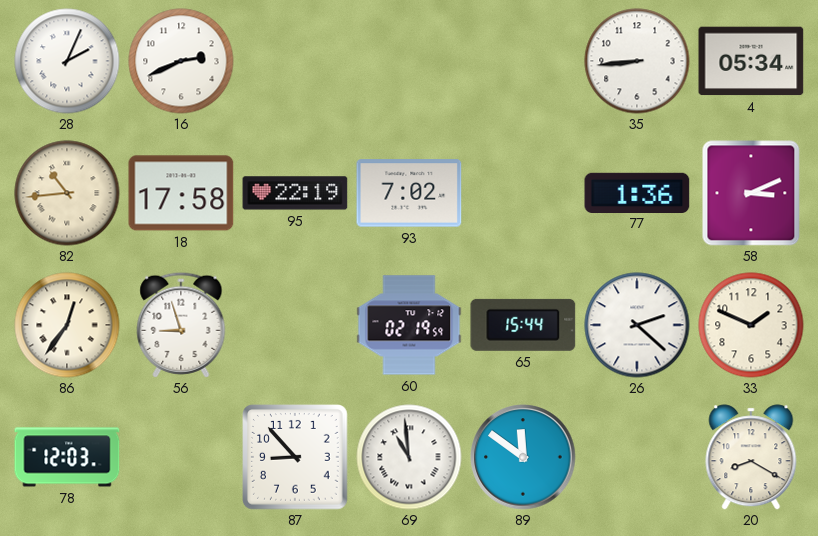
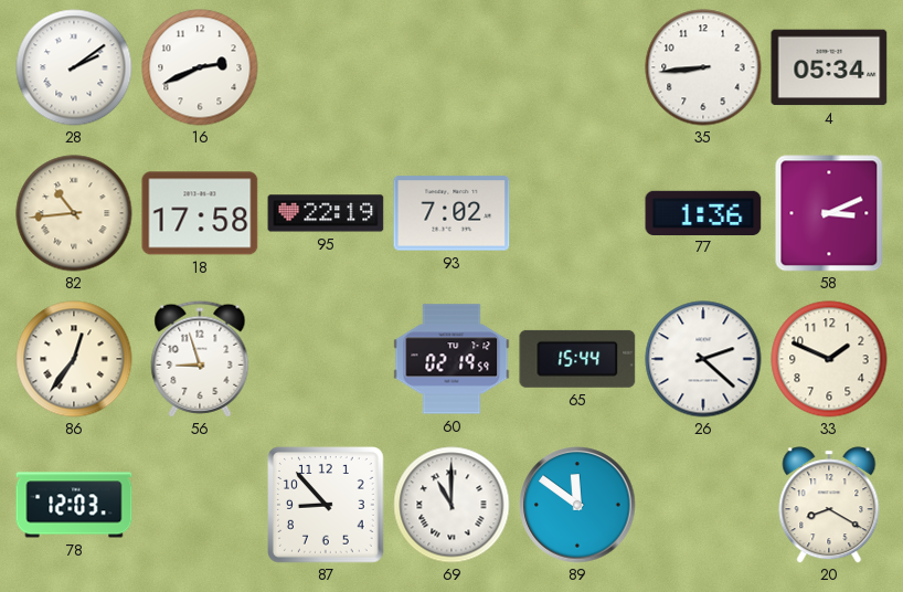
28: 2:04 -> 2:09 (74, 67)
69: 10:59 -> 11:00 (451, 505)
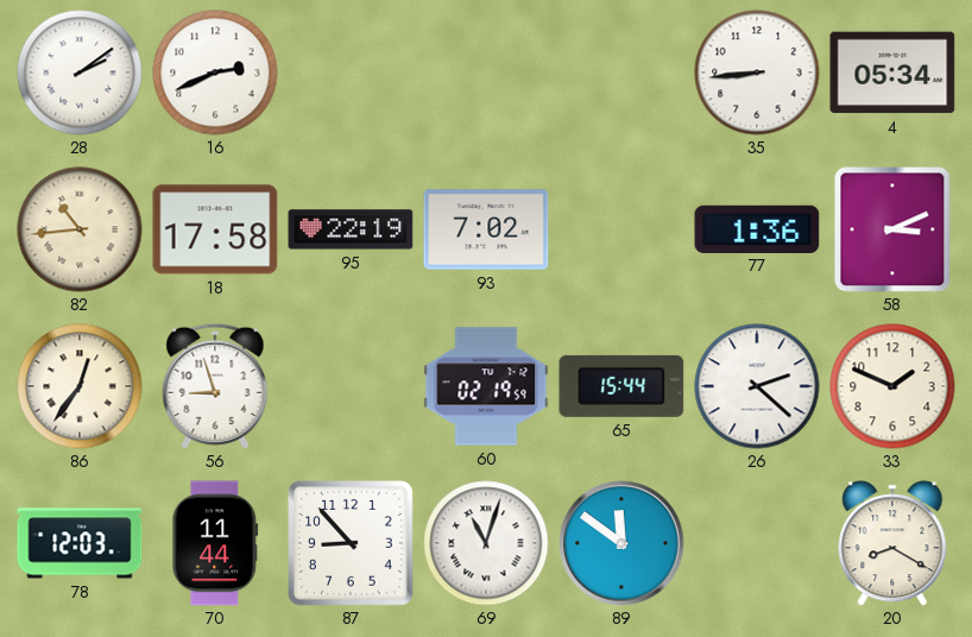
70: none -> 11:44 (215, 543)
69: 11:00 -> 11:03 (486, 543)
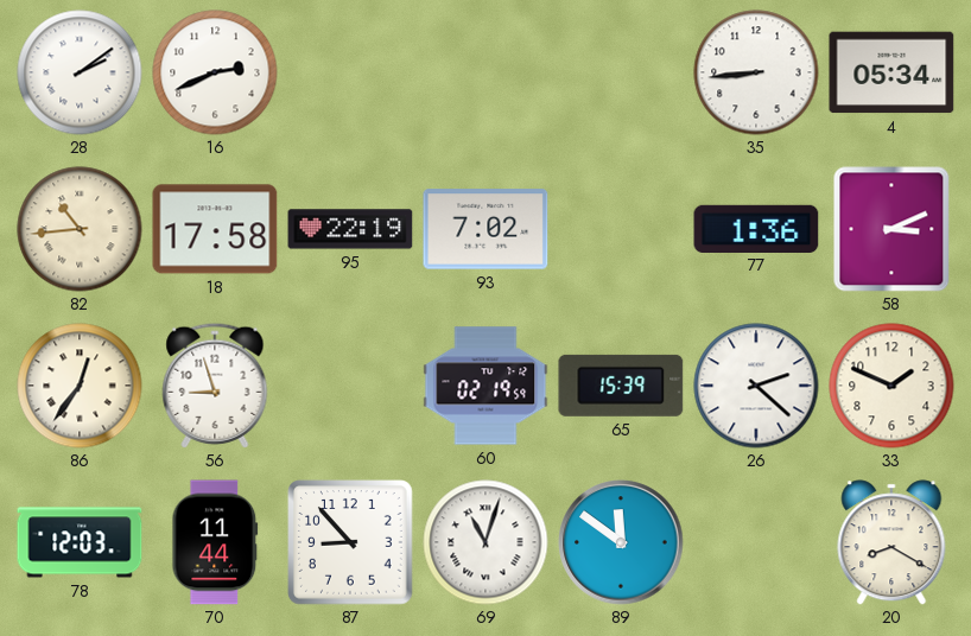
65: 15:44 -> 15:39 (621, 386)
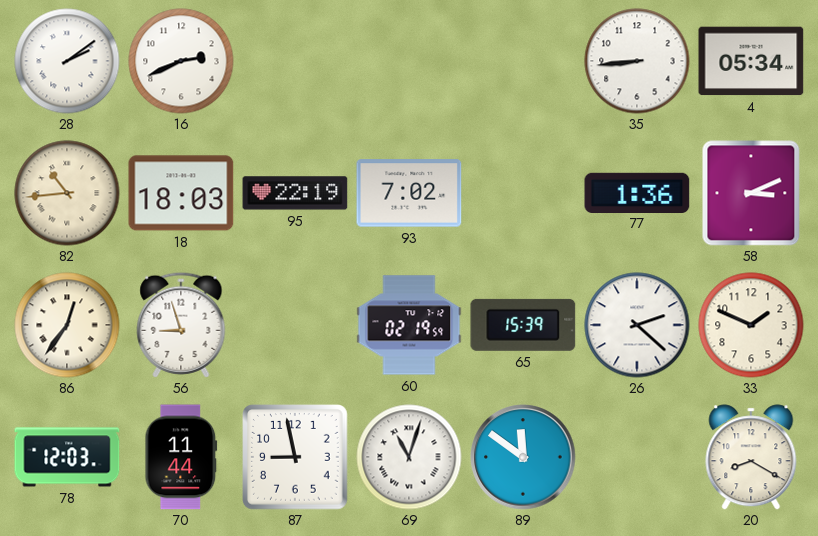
18: 17:58 -> 18:03 (181, 193)
87: 8:53 -> 8:58 (295, 457)
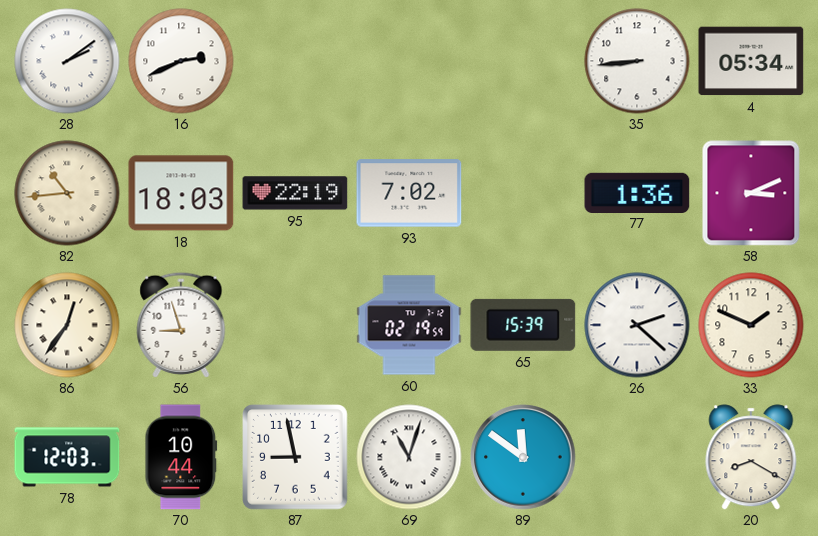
70: 11:44 -> 10:44 (181, 457)
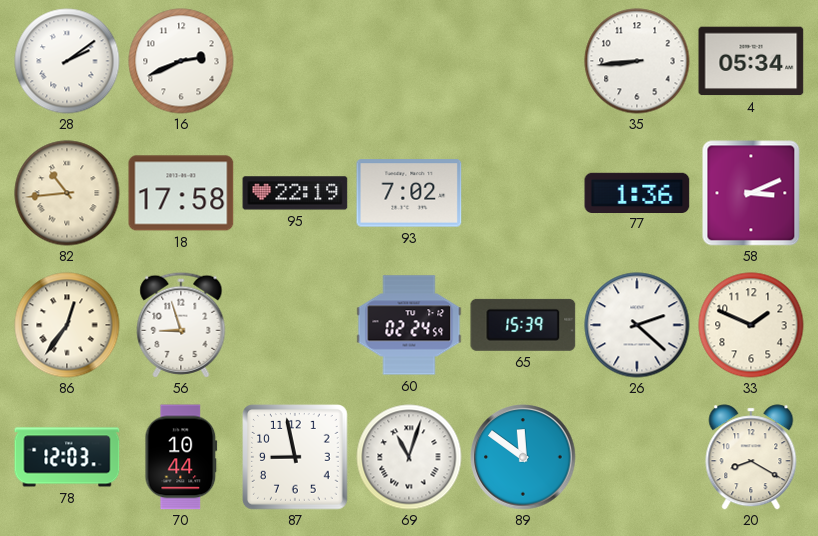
18: 18:03 -> 17:58 (181, 193)
60: 02:19 -> 02:24 (409, 325)
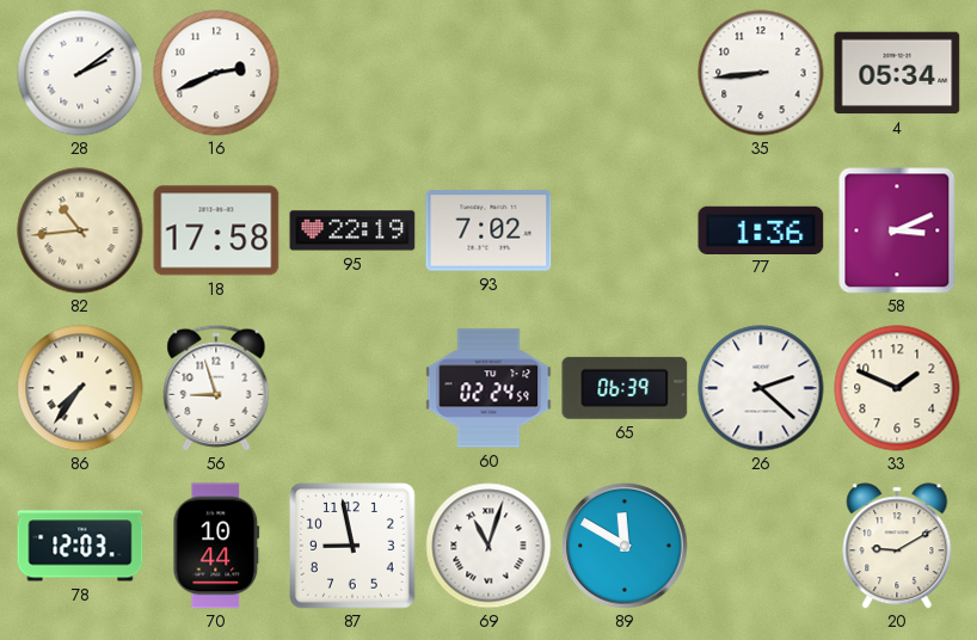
86: 12:36 -> 7:36 (80, 388)
65: 15:39 -> 06:39 (625, 388)
89: 11:51 -> 11:50 (625, 546)
20: 8:20 -> 9:10 (897, 546)
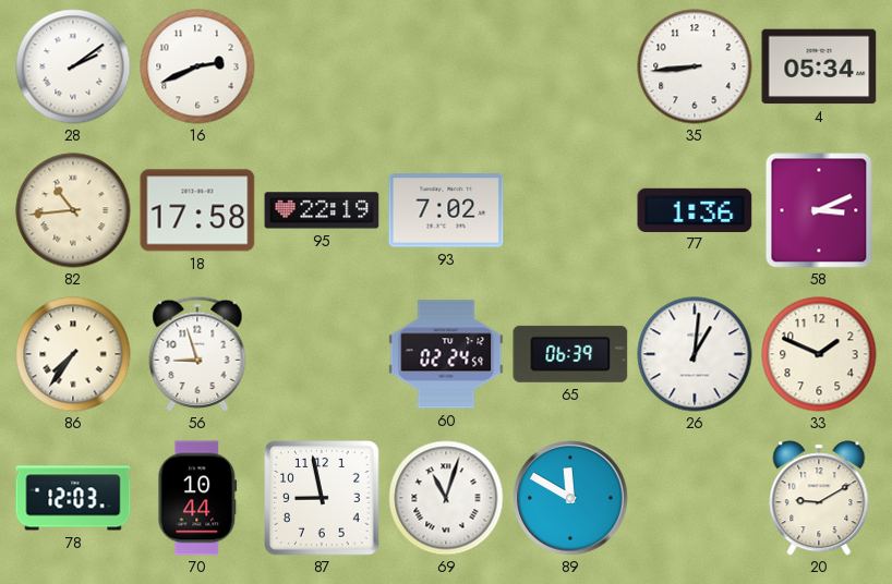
26: 2:22 -> 1:01 (695, 354)
